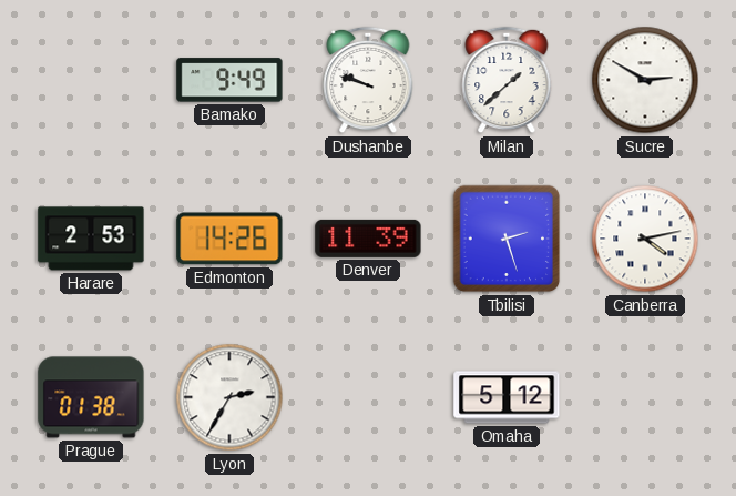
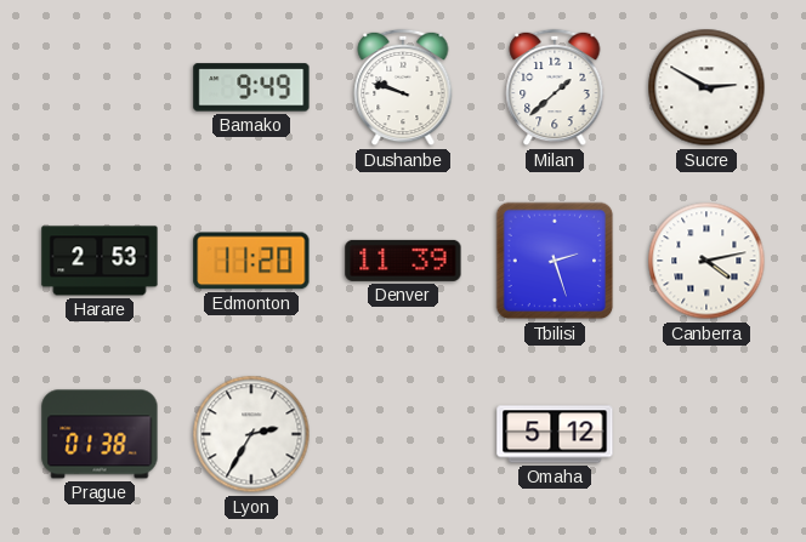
Edmonton: 14:26 -> 11:20 (251, 261)
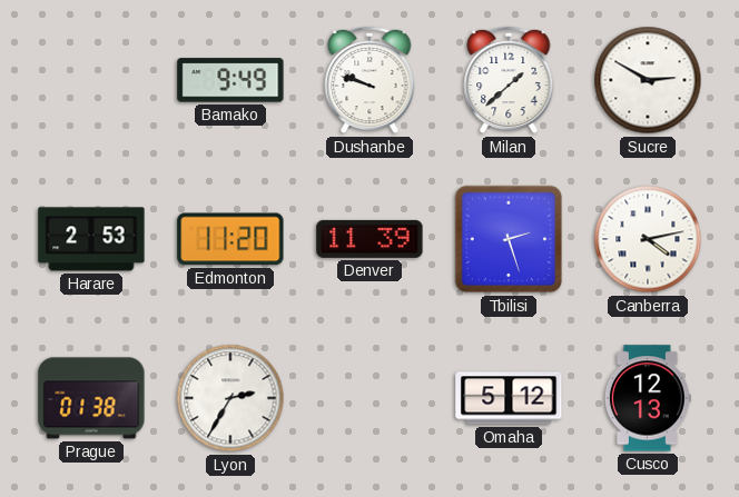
Cusco: none -> 12:13 (648, 398)
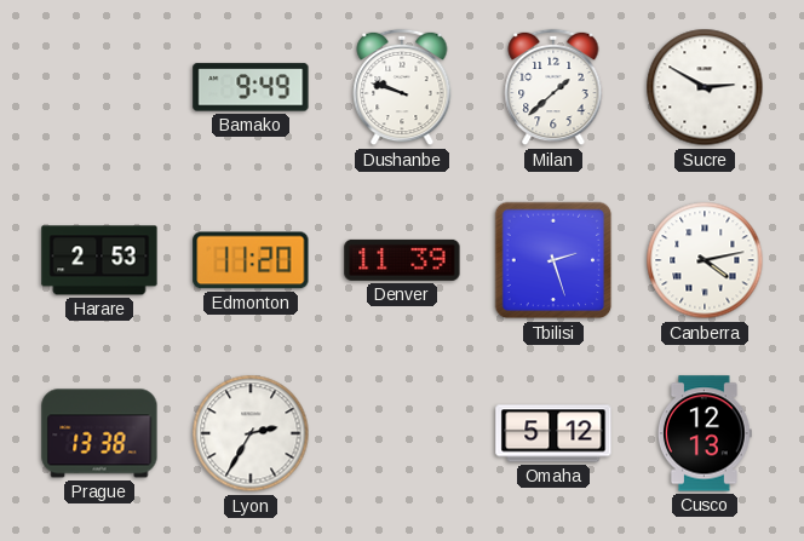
Prague: 01:38 -> 13:38 (99, 433)
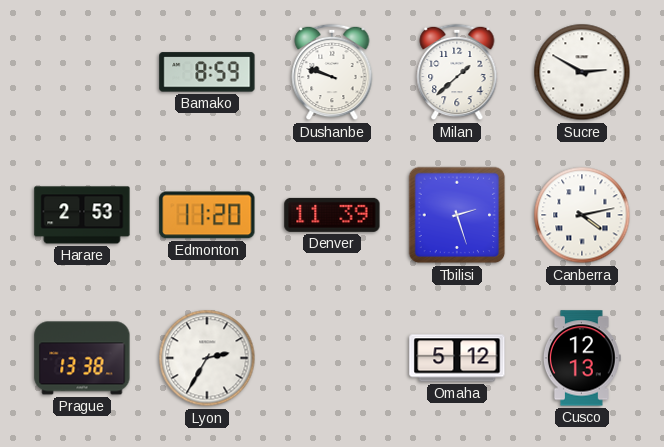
Bamako: 9:49 -> 8:59 (207, 72)
